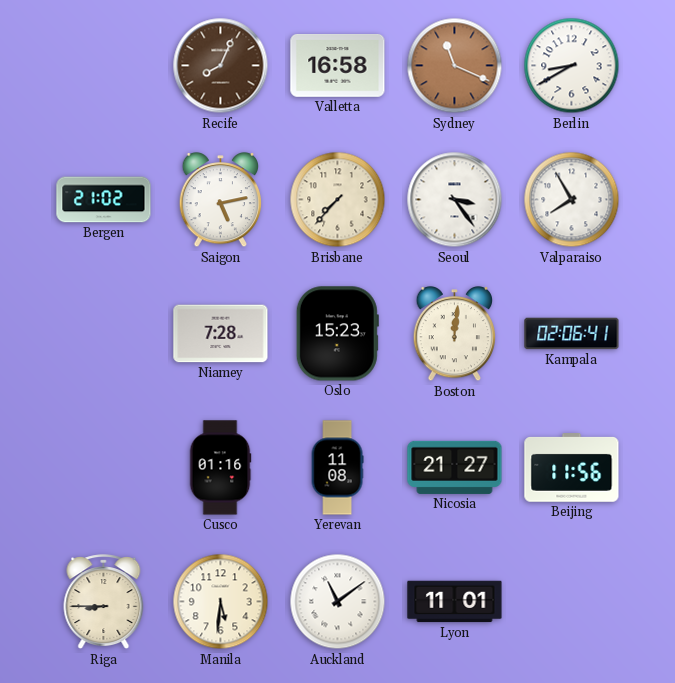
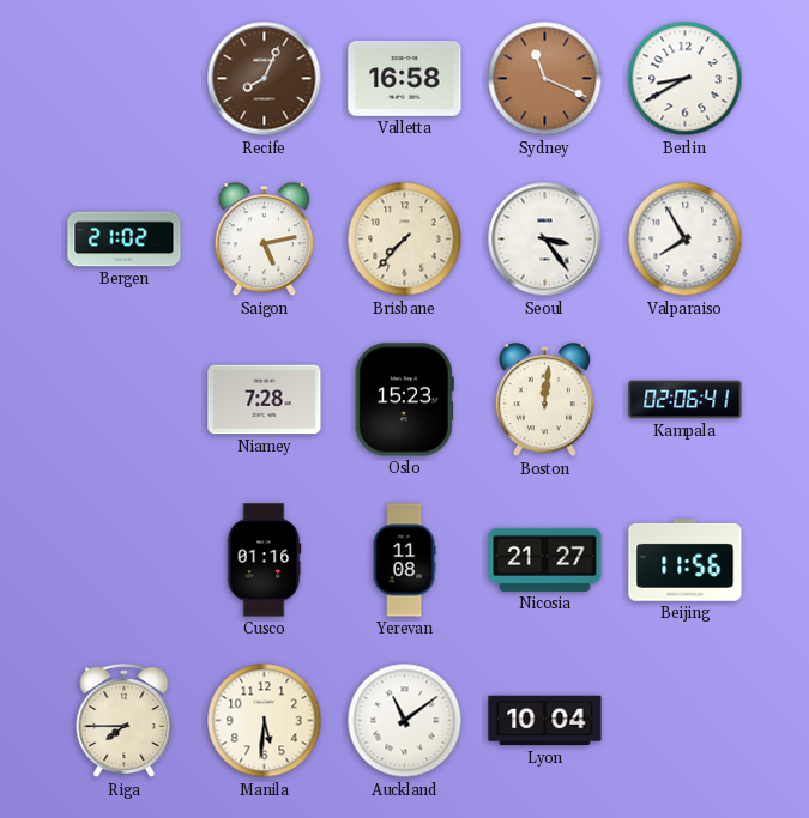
Riga: 8:45 -> 7:45 (125, 721)
Lyon: 11:01 -> 10:04 (545, 721)
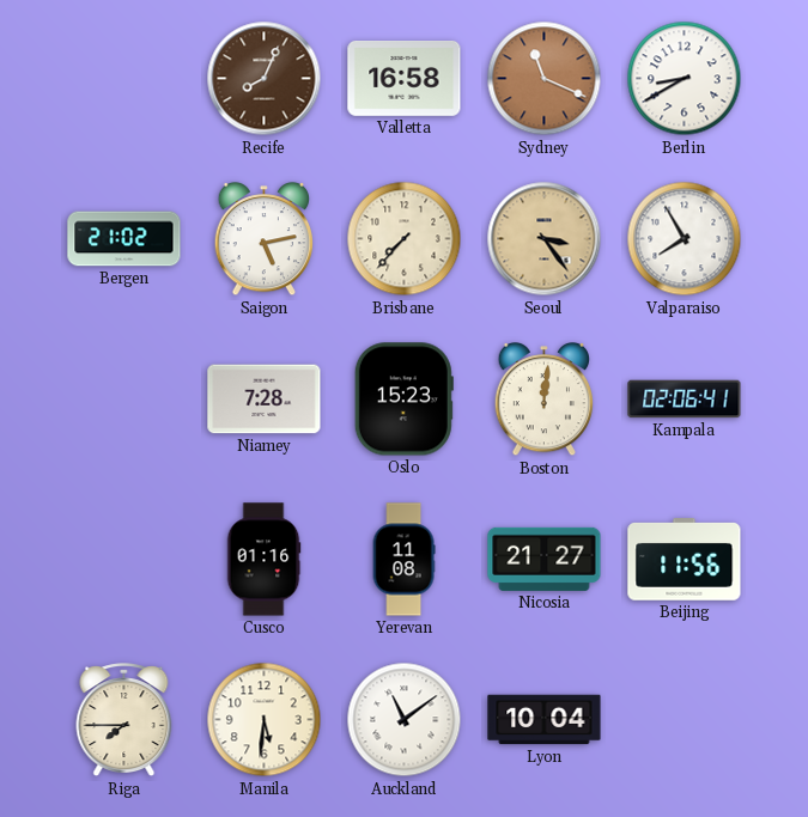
Seoul dial: white -> champagne (545, 239)
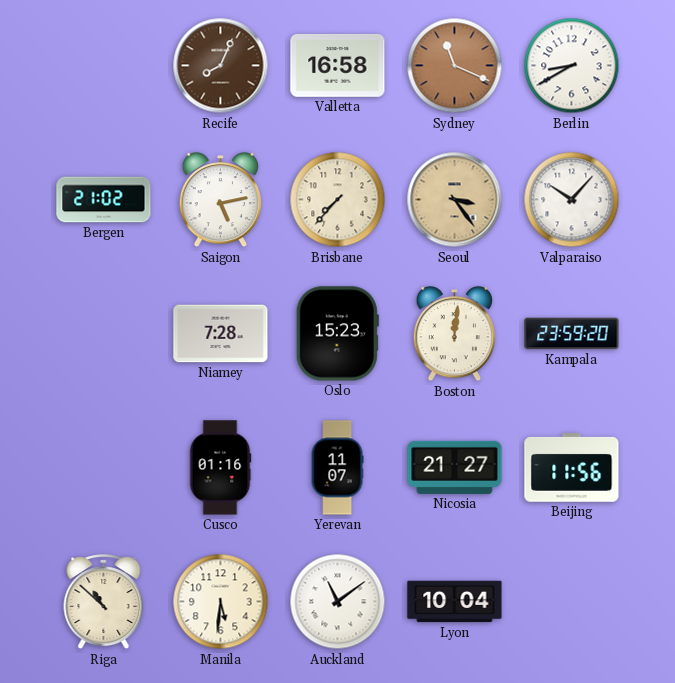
Valparaiso: 7:55 -> 10:07 (572, 200)
Kampala: 02:06 -> 23:59 (572, 334)
Yerevan: 11:08 -> 11:07 (337, 468)
Riga: 7:45 -> 10:52 (104, 602)
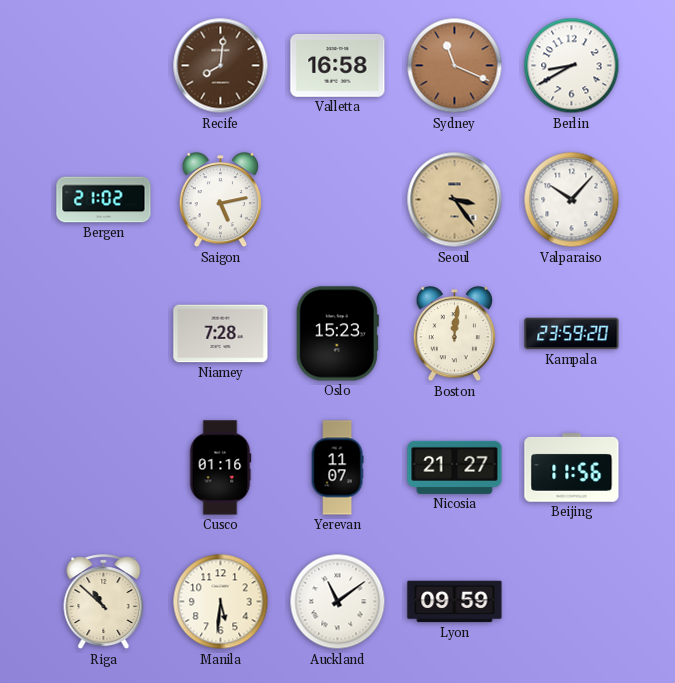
Recife: 8:04 -> 8:01 (221, 66)
Brisbane: 7:37 -> none (338, 200)
Lyon: 10:04 -> 09:59 (455, 602)
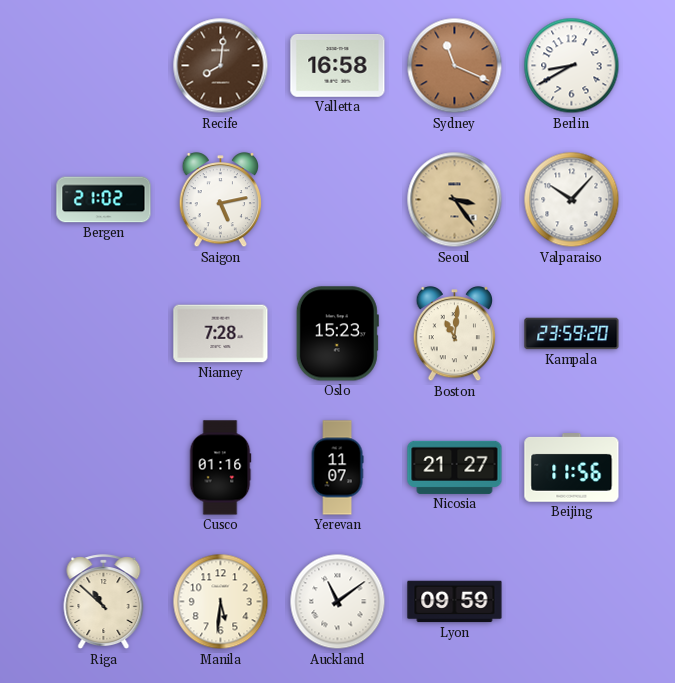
Boston: 12:01 -> 11:01 (454, 335)
